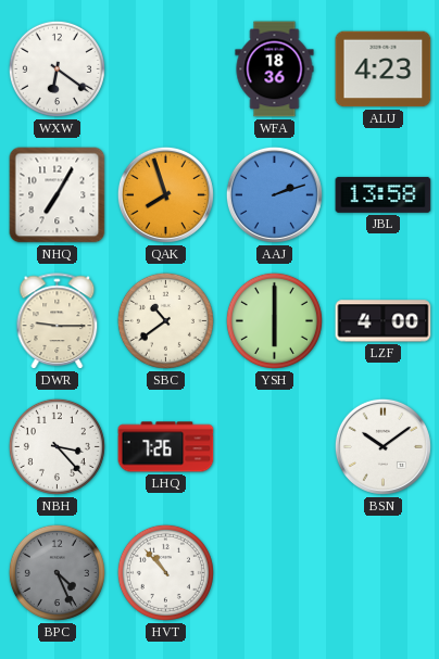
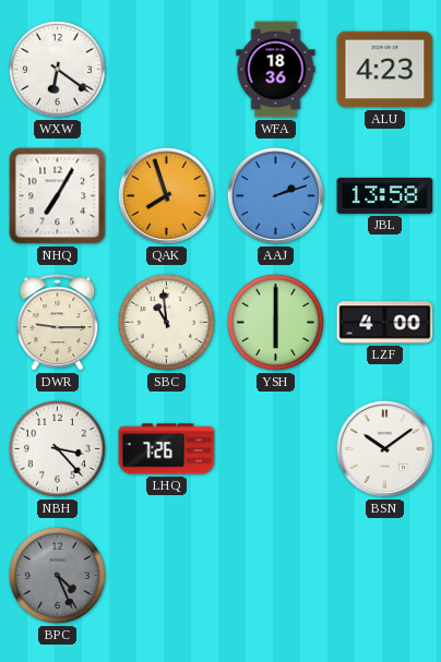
SBC: 10:39 -> 10:59 (166, 322)
HVT: 10:53 -> none (165, 572)
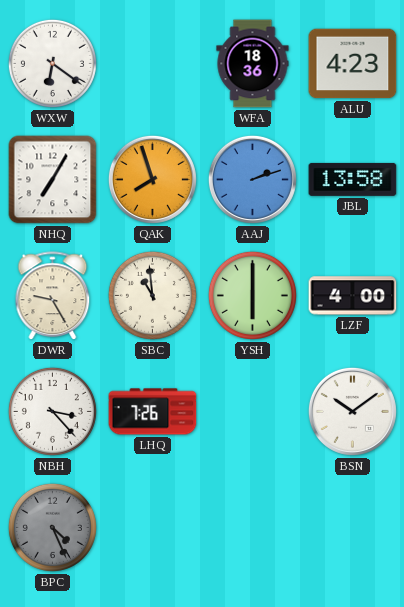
DWR: 9:15 -> 9:25 (53, 296)
